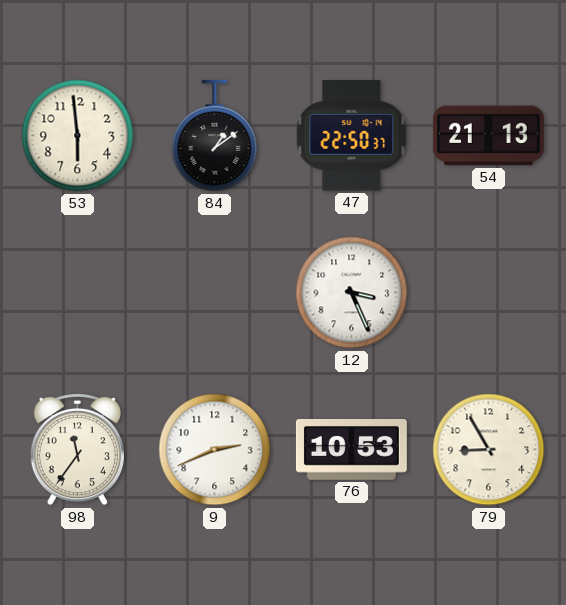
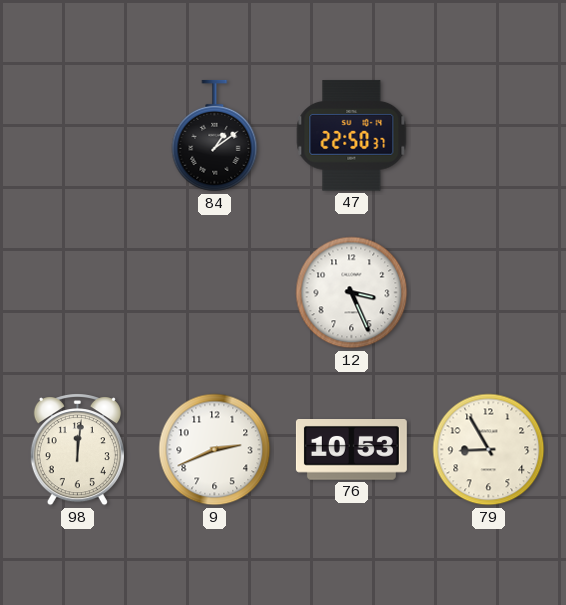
53: 5:59 -> none (78, 136)
54: 21:13 -> none (488, 136)
98: 11:36 -> 12:01 (77, 450)
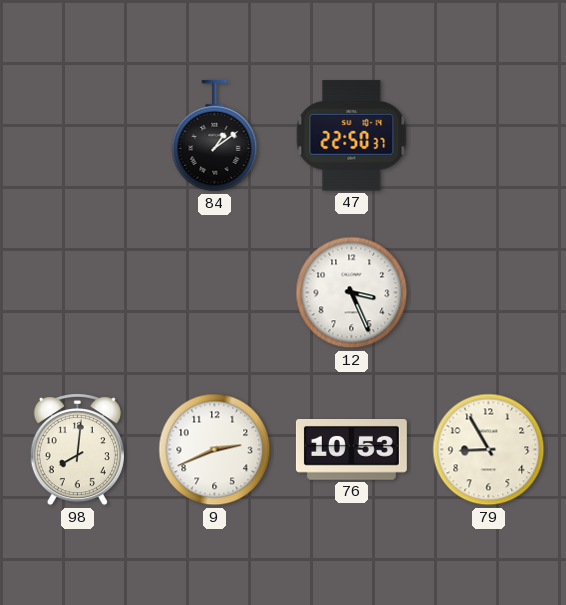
98: 12:01 -> 8:01 (77, 450)
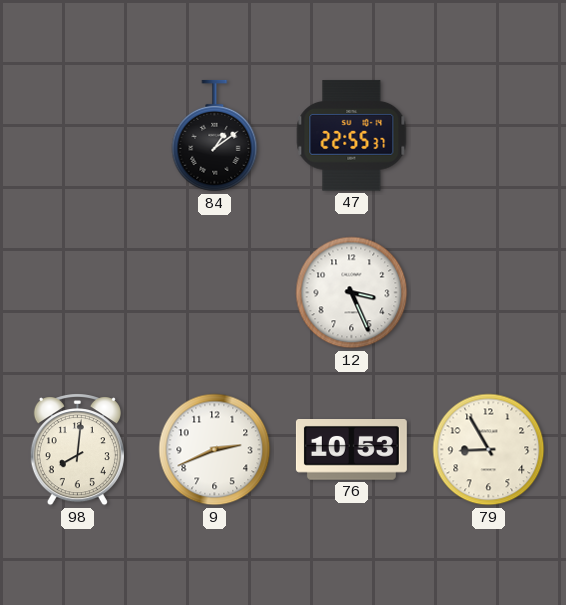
47: 22:50 -> 22:55 (352, 136)
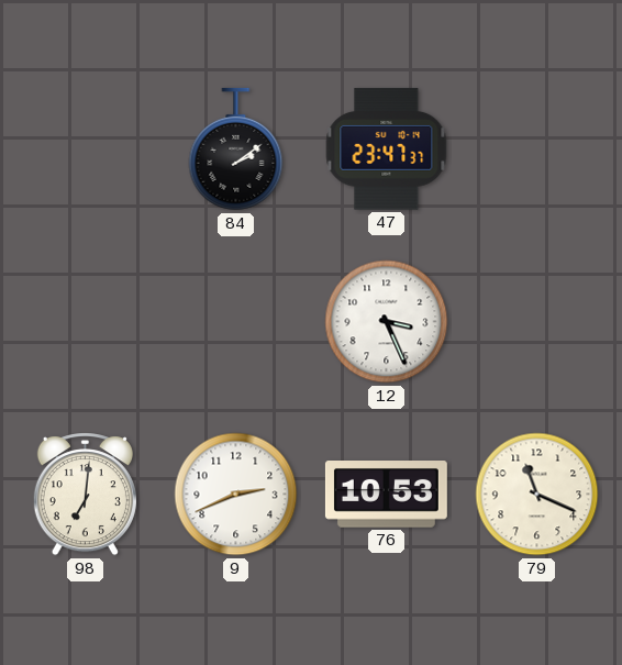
84: 1:09 -> 2:09 (236, 149)
47: 22:55 -> 23:47 (387, 149)
98: 8:01 -> 7:01 (85, 495)
79: 8:55 -> 11:19 (537, 495)
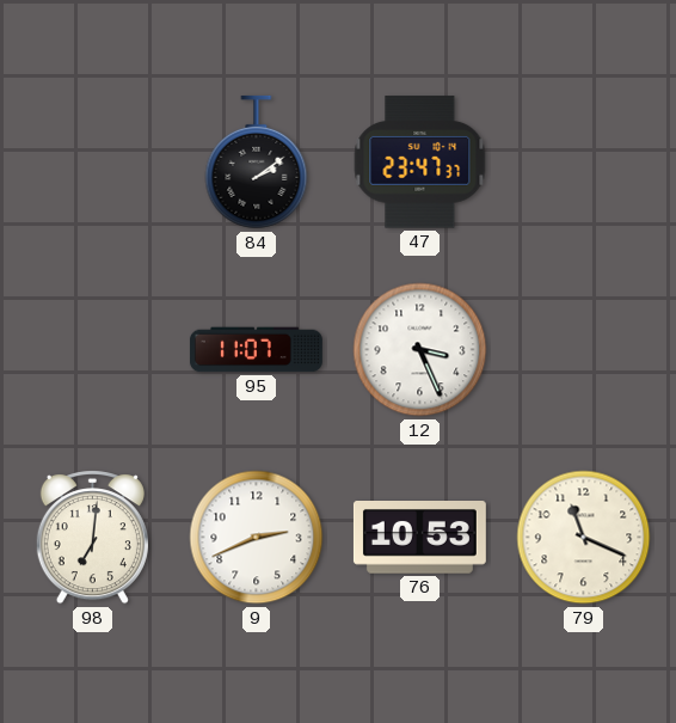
95: none -> 11:07 (256, 350)
